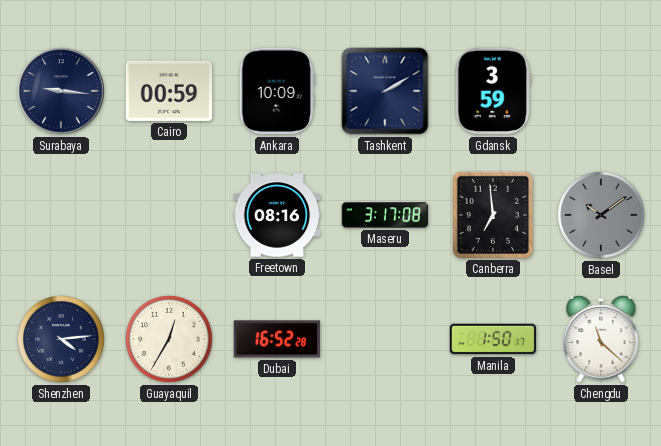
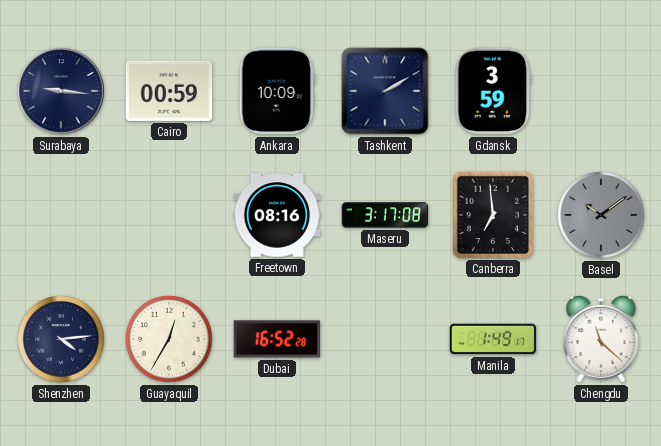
Manila: 1:50 -> 1:49 (493, 339)
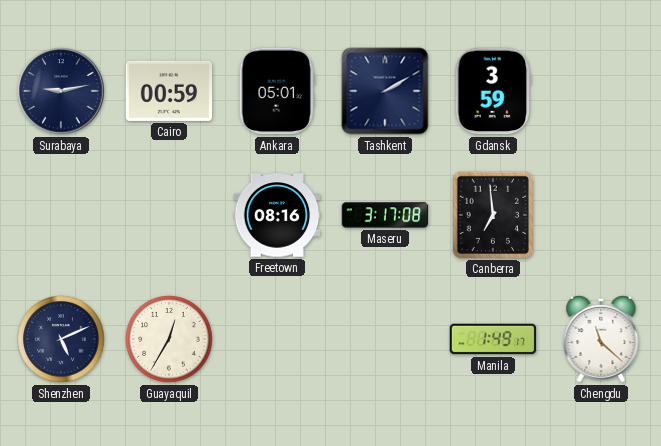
Surabaya: 9:16 -> 9:13 (61, 91)
Ankara: 10:09 -> 05:01 (277, 91)
Basel: 10:09 -> none (601, 215)
Shenzhen: 4:14 -> 5:11 (61, 339)
Dubai: 16:52 -> none (277, 339)
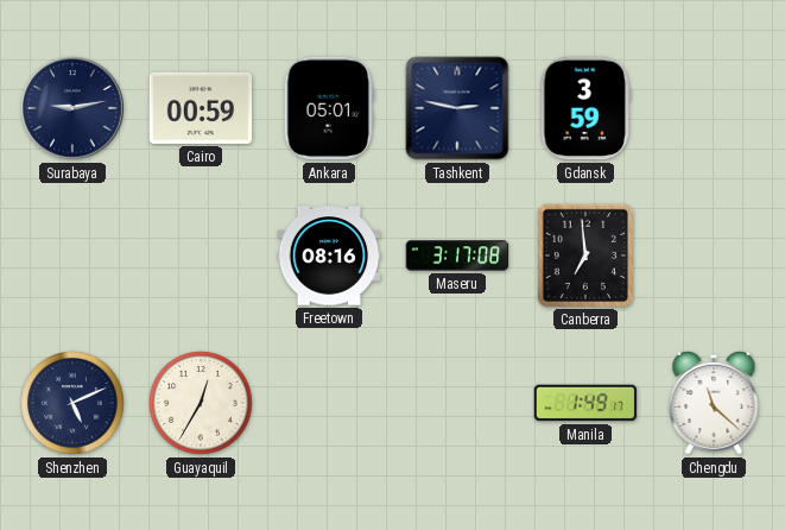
Tashkent: 2:10 -> 2:47 (457, 108)
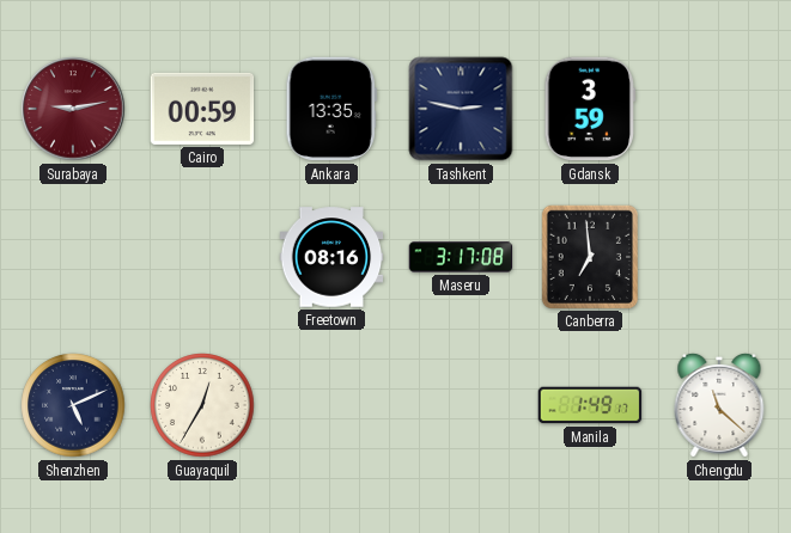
Surabaya dial: navy -> burgundy (73, 109)
Ankara: 05:01 -> 13:35 (331, 109)
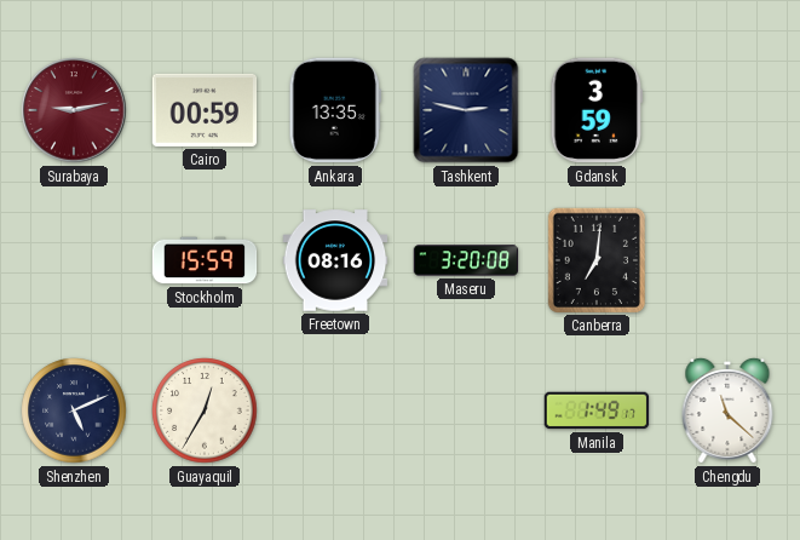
Stockholm: none -> 15:59 (205, 260)
Maseru: 3:17 -> 3:20 (466, 260)
Canberra: 6:59 -> 7:01 (597, 259)
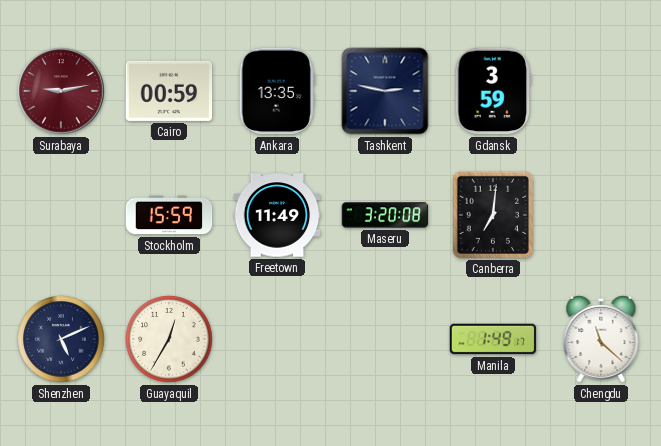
Freetown: 08:16 -> 11:49 (277, 215)
